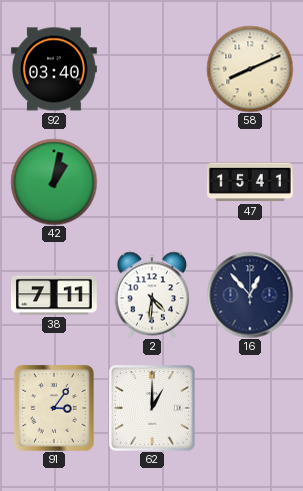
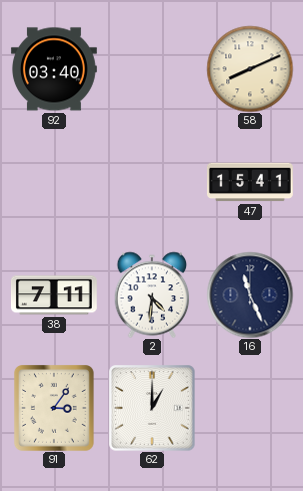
42: 1:02 -> none (54, 182)
16: 12:53 -> 11:26 (250, 295)
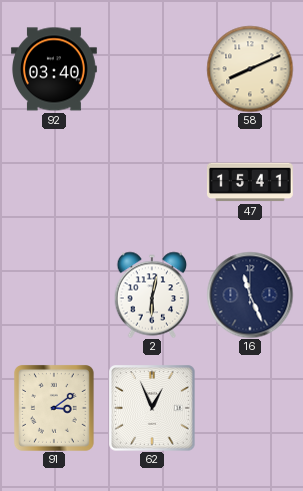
38: 7:11 -> none (54, 295)
2: 4:31 -> 6:02 (152, 295)
91: 3:06 -> 3:09 (55, 408)
62: 1:00 -> 12:56 (152, 408)
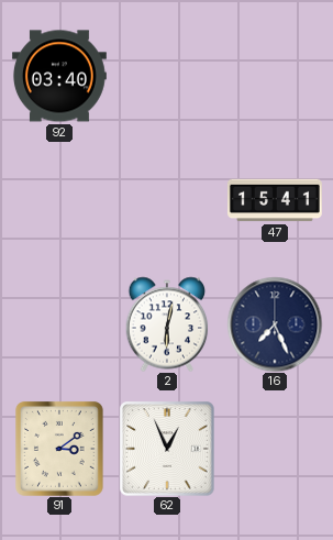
58: 8:11 -> none (250, 69)
16: 11:26 -> 7:26 (275, 324)
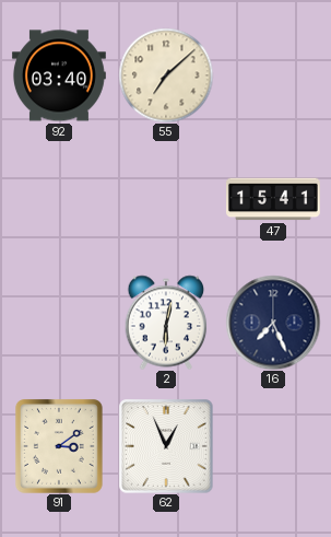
55: none -> 7:08 (166, 75)
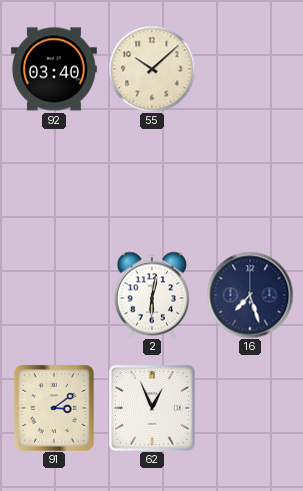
55: 7:08 -> 10:08 (152, 69)
47: 15:41 -> none (273, 199)
16: 7:26 -> 7:27 (250, 295)
